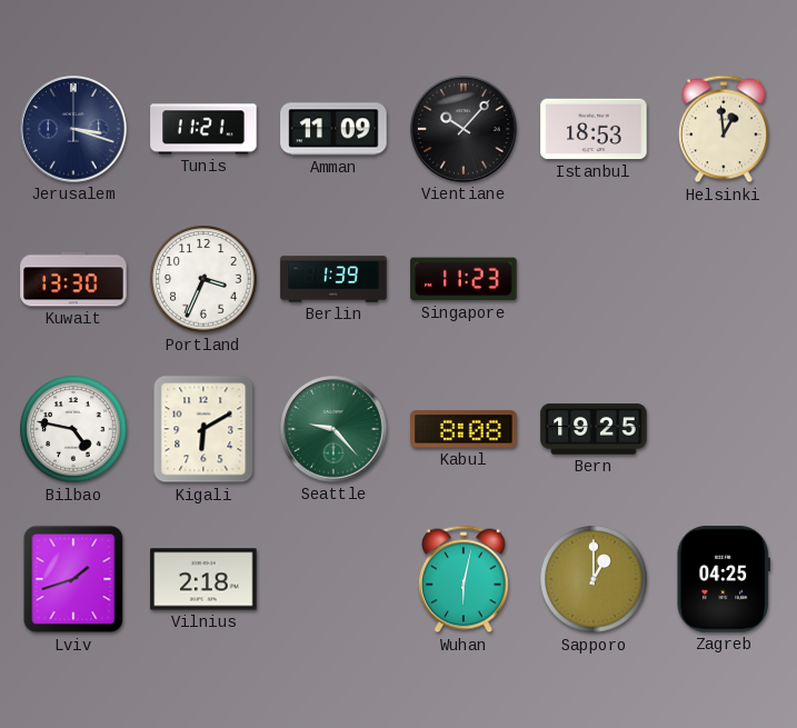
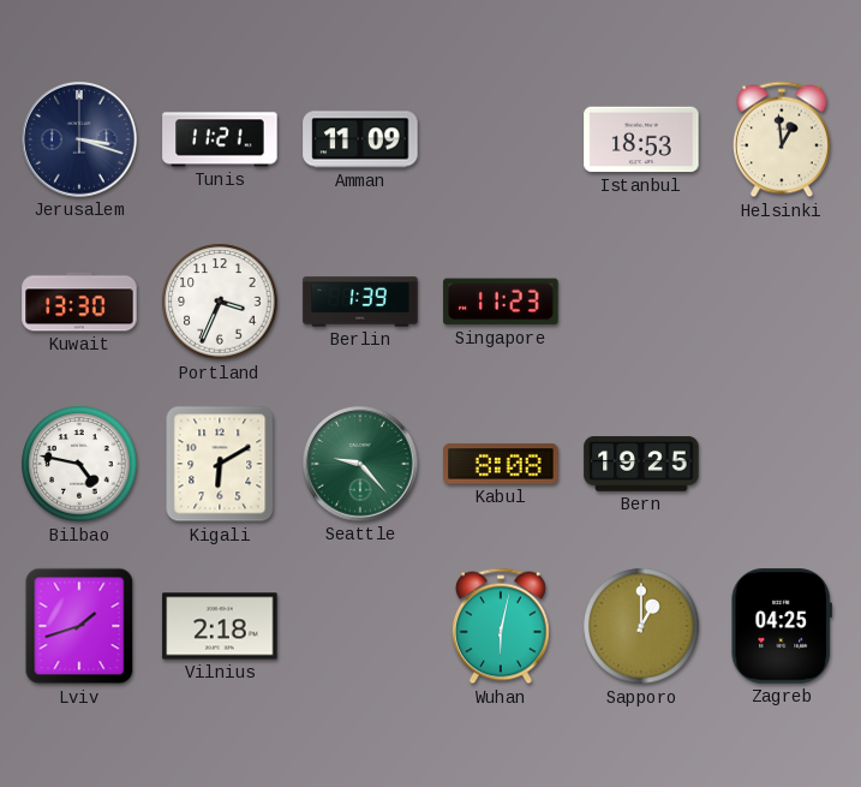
Vientiane: 10:07 -> none (464, 129)
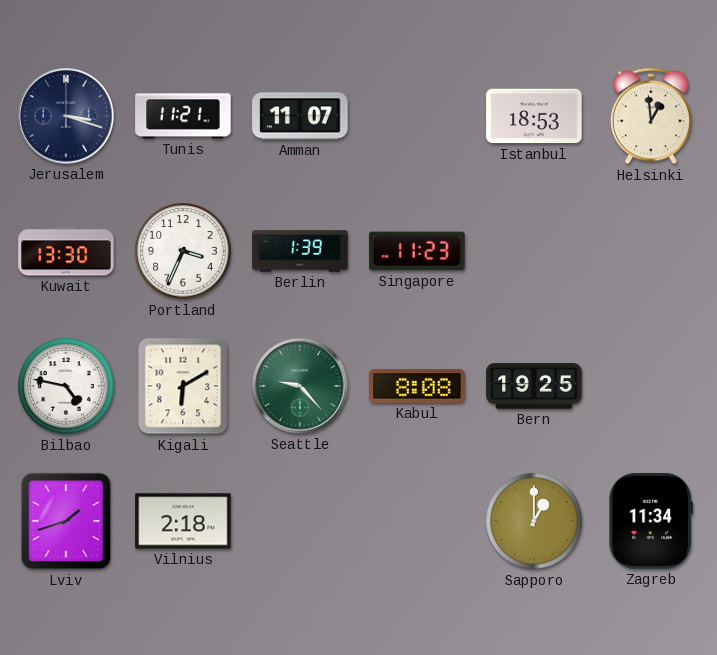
Amman: 11:09 -> 11:07 (300, 116)
Wuhan: 6:02 -> none (501, 626)
Zagreb: 04:25 -> 11:34 (651, 521)
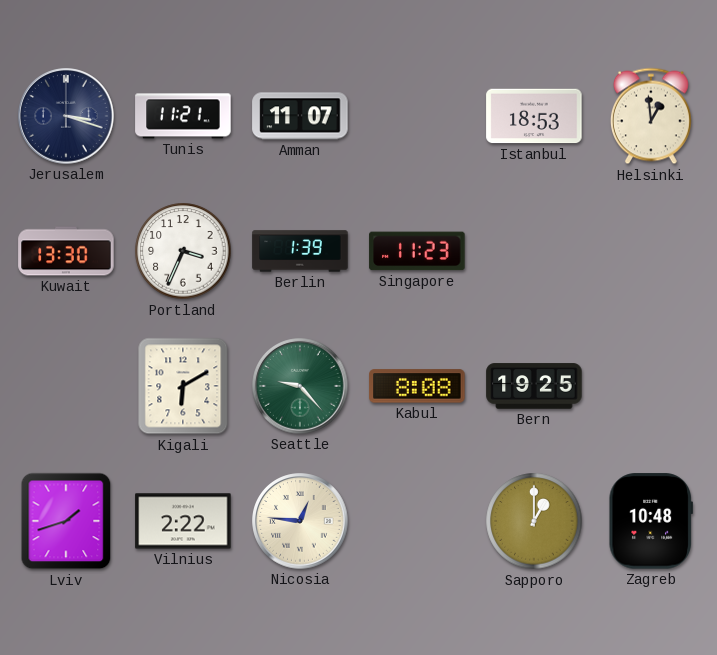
Bilbao: 4:47 -> none (66, 386)
Vilnius: 2:18 -> 2:22 (183, 521)
Nicosia: none -> 12:46 (300, 521)
Zagreb: 11:34 -> 10:48 (651, 521)
